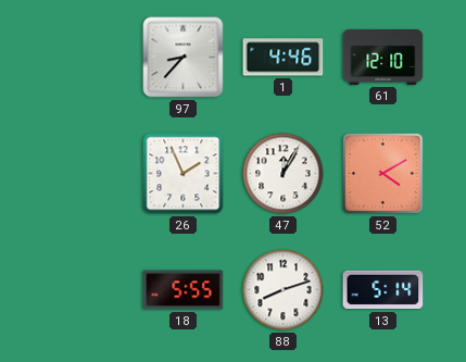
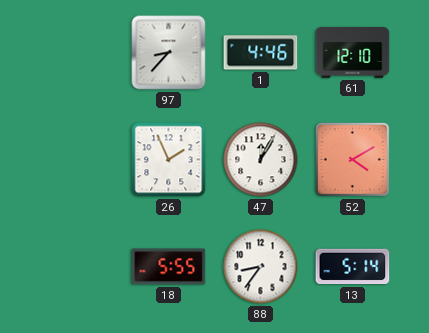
88: 8:12 -> 8:36 (261, 267)
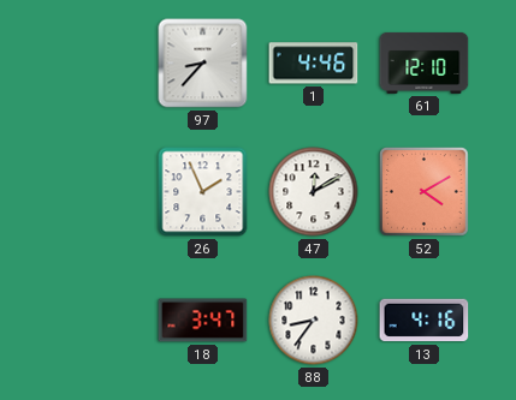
47: 12:05 -> 12:10 (314, 192)
18: 5:55 -> 3:47 (203, 321)
13: 5:14 -> 4:16 (425, 321)
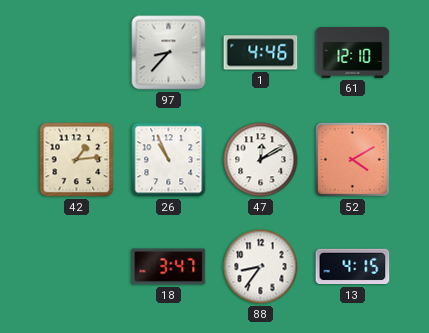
42: none -> 1:14 (77, 160)
26: 1:56 -> 10:56 (169, 160)
13: 4:16 -> 4:15 (353, 267)
